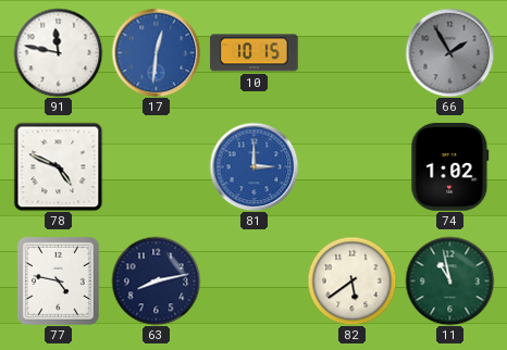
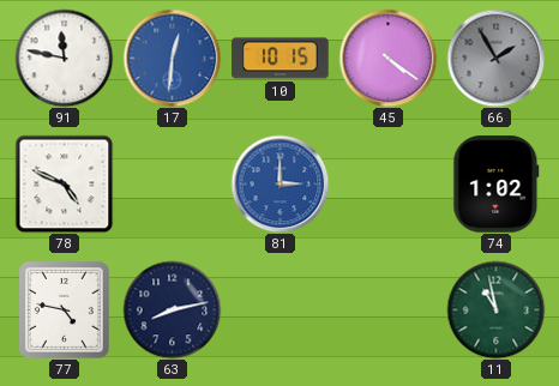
45: none -> 4:21 (387, 58)
82: 5:39 -> none (351, 280)
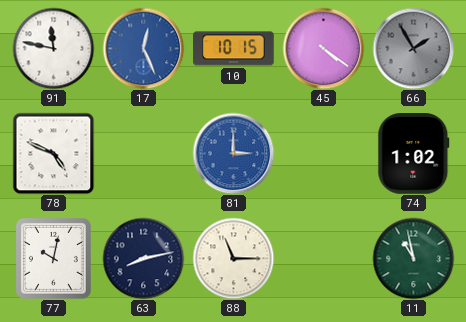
17: 12:31 -> 12:26 (143, 48)
77: 4:47 -> 10:02 (53, 258)
88: none -> 11:15 (233, 258)
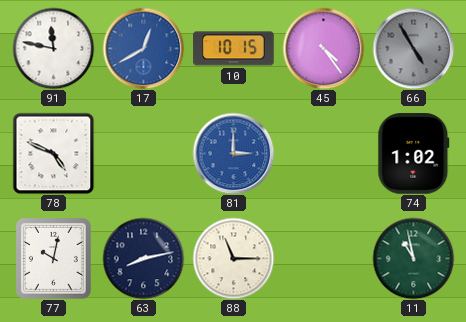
17: 12:26 -> 12:40 (143, 48)
45: 4:21 -> 4:24 (323, 48)
66: 1:55 -> 4:55 (413, 48)
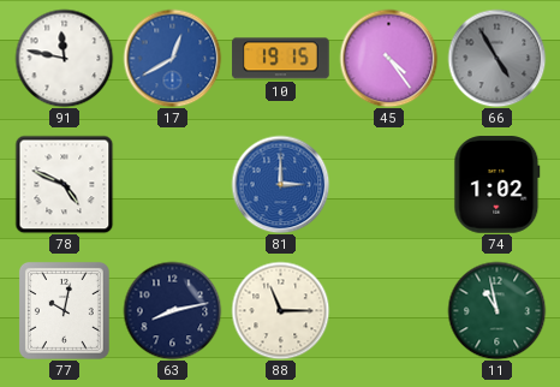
10: 10:15 -> 19:15 (281, 59)
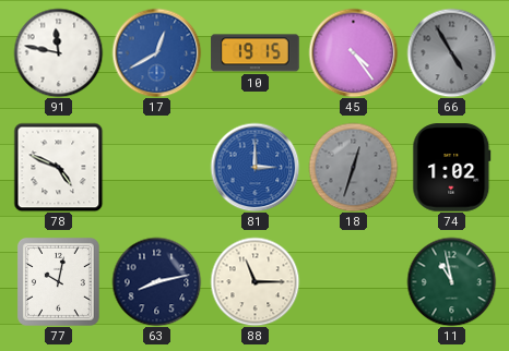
18: none -> 12:33 (353, 167)
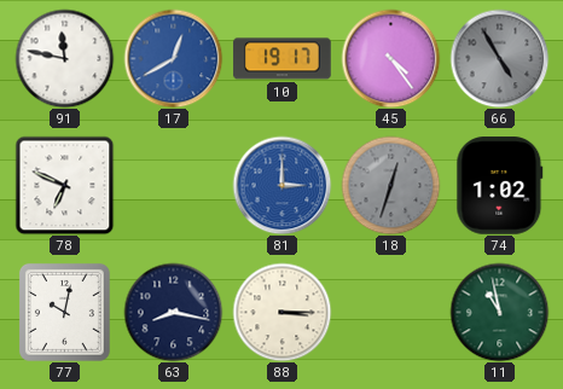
10: 19:15 -> 19:17 (283, 59)
78: 4:49 -> 6:49 (64, 185)
63: 8:13 -> 8:17 (173, 312)
88: 11:15 -> 3:15 (281, 312)
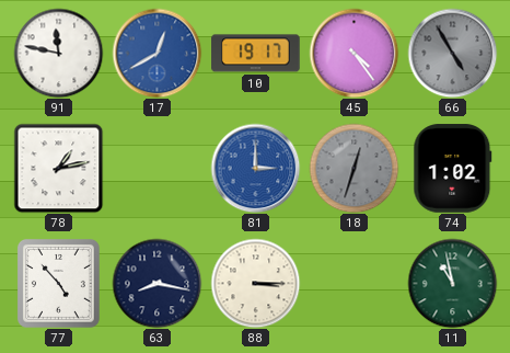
78: 6:49 -> 1:13 (58, 168)
77: 10:02 -> 4:53 (58, 283)
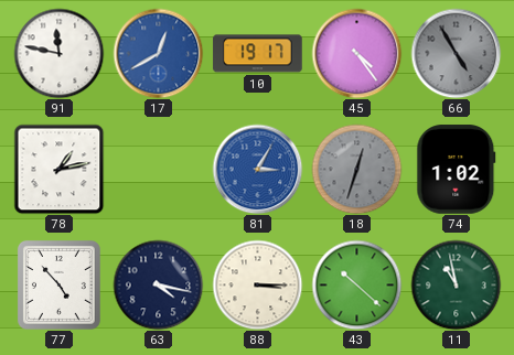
81: 3:00 -> 3:05 (257, 169)
63: 8:17 -> 4:17 (158, 284)
43: none -> 10:22 (356, 284)
